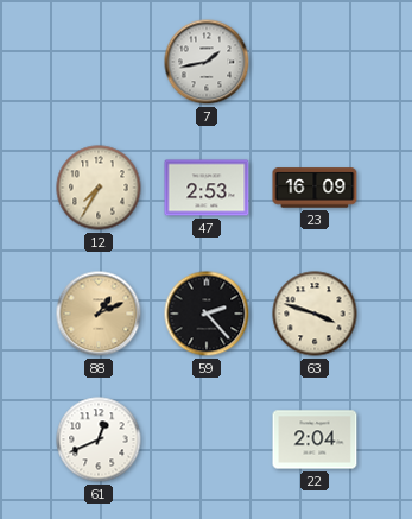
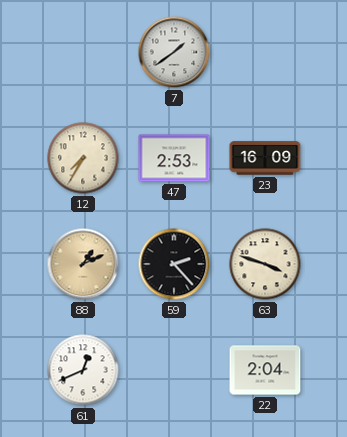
7: 1:43 -> 1:39 (174, 52)
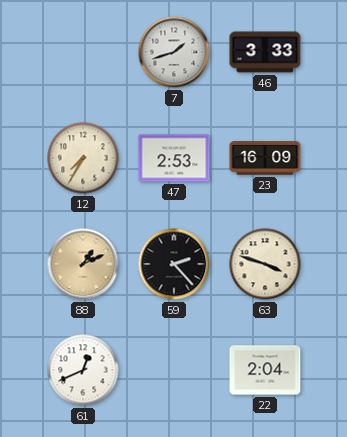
7: 1:39 -> 1:42 (174, 52)
46: none -> 3:33 (265, 52)
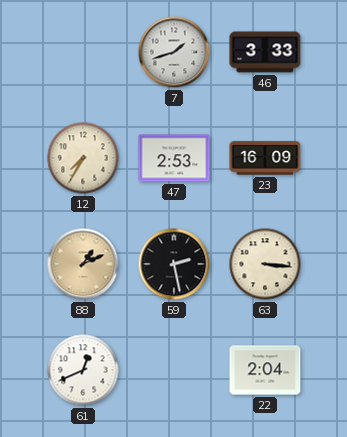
59: 2:23 -> 2:28 (174, 264)
63: 3:48 -> 3:16 (265, 264)
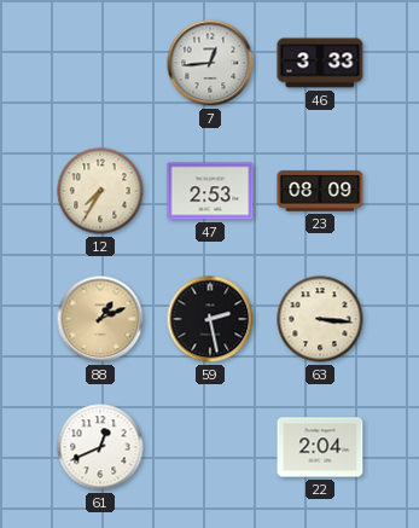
7: 1:42 -> 12:44 (210, 63)
23: 16:09 -> 08:09 (320, 191)
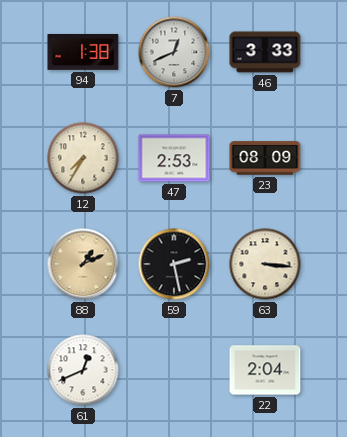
94: none -> 1:38 (83, 52)
7: 12:44 -> 12:41 (174, 52)
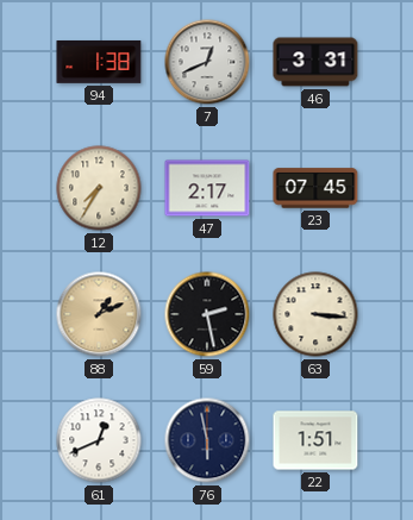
46: 3:33 -> 3:31 (315, 62)
47: 2:53 -> 2:17 (207, 188)
23: 08:09 -> 07:45 (315, 188)
76: none -> 5:58 (207, 440)
22: 2:04 -> 1:51 (315, 440)
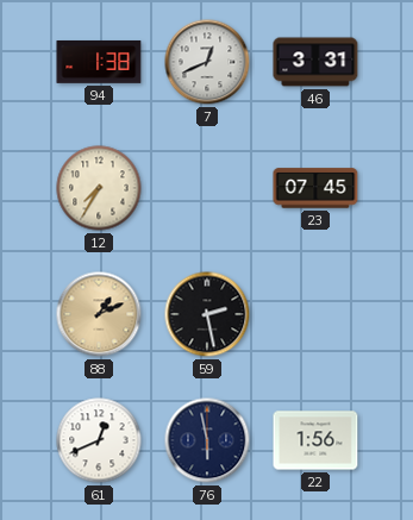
47: 2:17 -> none (207, 188)
63: 3:16 -> none (315, 314)
22: 1:51 -> 1:56 (315, 440)
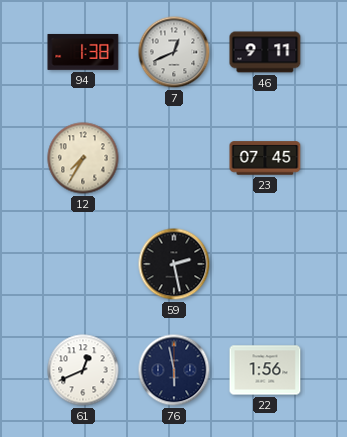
46: 3:31 -> 9:11 (265, 52)
88: 1:11 -> none (99, 314)
